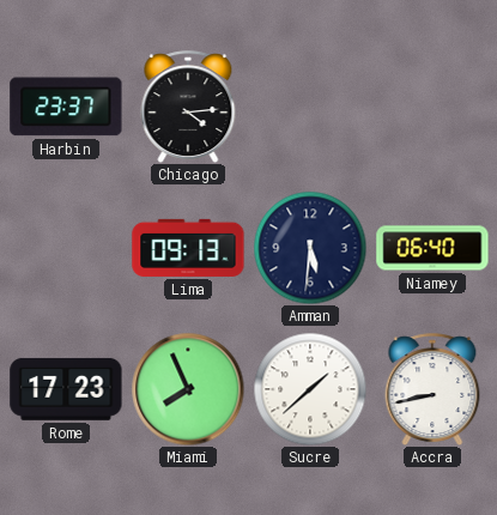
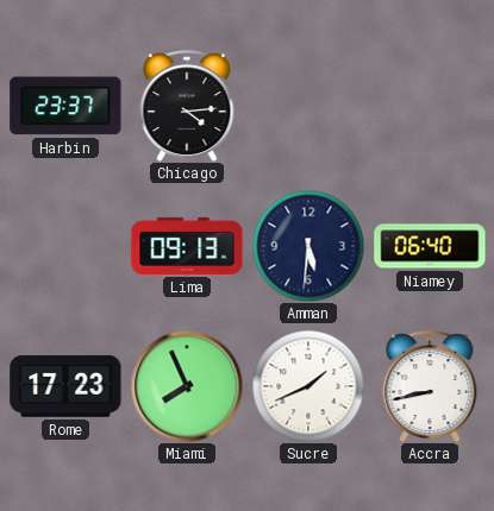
Sucre: 1:38 -> 1:41 (308, 386)
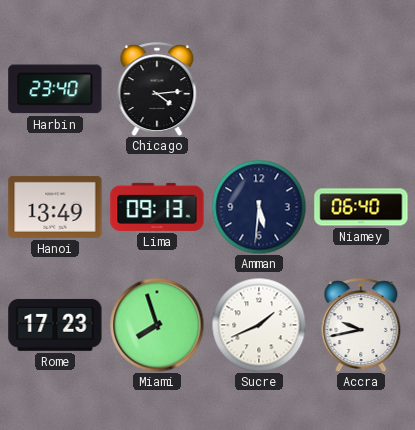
Harbin: 23:37 -> 23:40 (55, 89)
Hanoi: none -> 13:49 (55, 207)
Miami: 7:56 -> 7:57 (157, 325)
Accra: 8:43 -> 9:43 (361, 325)
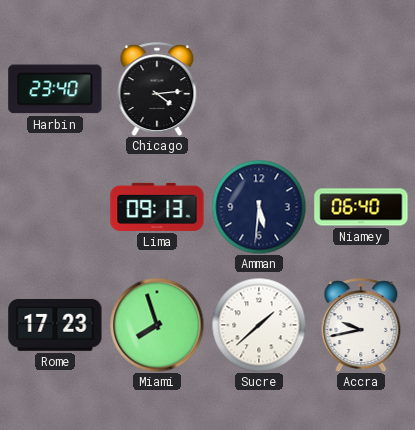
Hanoi: 13:49 -> none (55, 207)
Sucre: 1:41 -> 1:38 (259, 325)
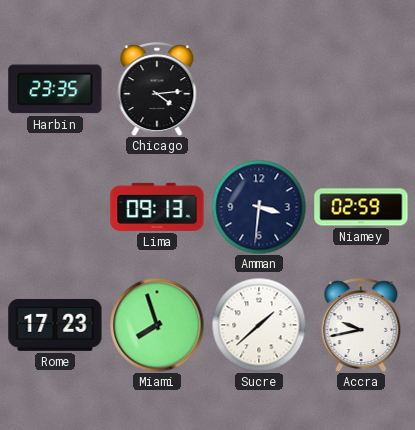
Harbin: 23:40 -> 23:35 (55, 89)
Amman: 5:31 -> 3:31 (259, 207)
Niamey: 06:40 -> 02:59 (361, 207)
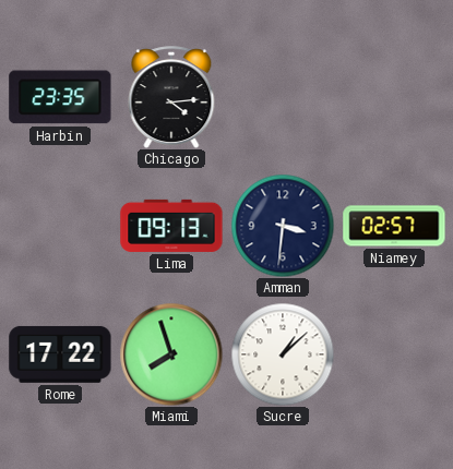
Niamey: 02:59 -> 02:57 (394, 226)
Rome: 17:23 -> 17:22 (60, 354)
Sucre: 1:38 -> 1:08 (283, 354)
Accra: 9:43 -> none (361, 325)
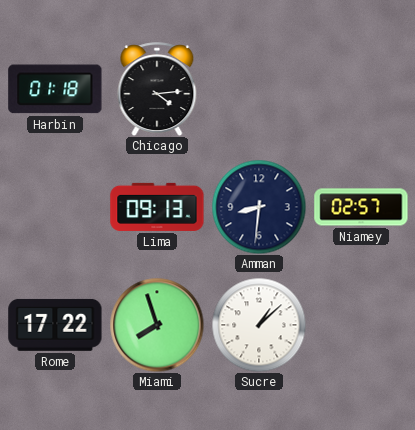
Harbin: 23:35 -> 01:18 (55, 89)
Amman: 3:31 -> 8:31 (259, 207)
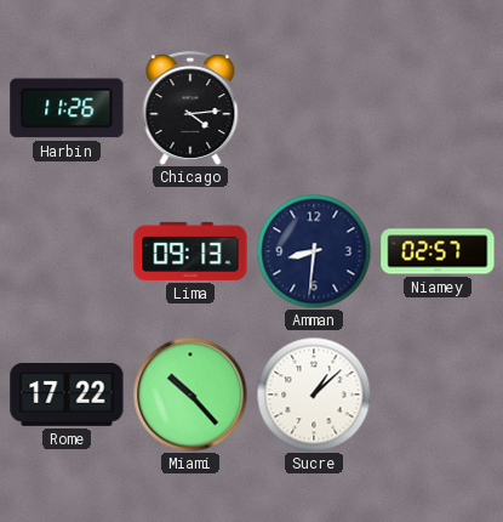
Harbin: 01:18 -> 11:26 (67, 108)
Miami: 7:57 -> 10:23 (190, 395)
